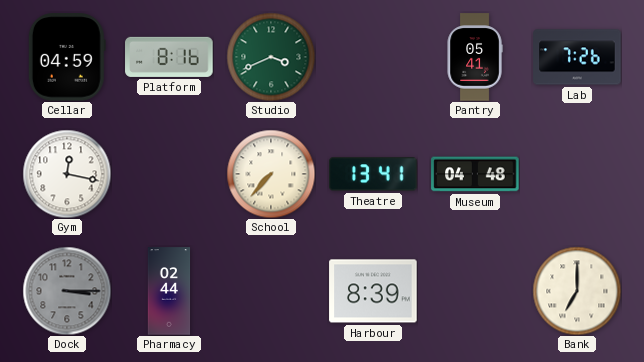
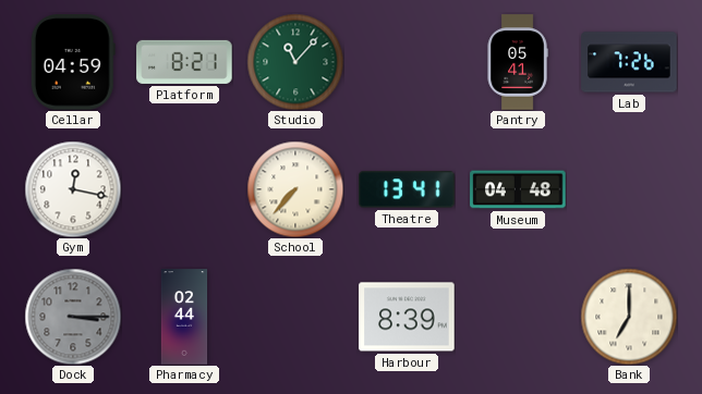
Platform: 8:16 -> 8:21 (184, 62)
Studio: 3:41 -> 11:07 (295, 62)
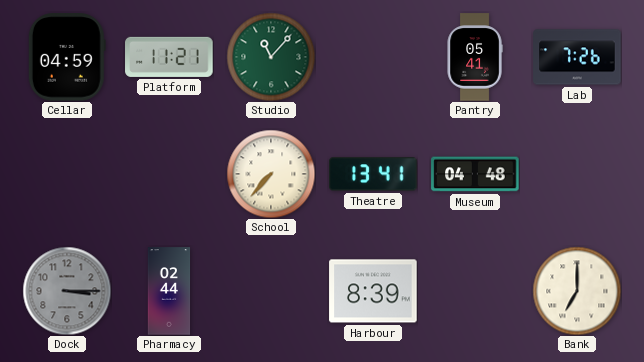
Platform: 8:21 -> 11:21 (169, 57)
Gym: 12:17 -> none (73, 189)
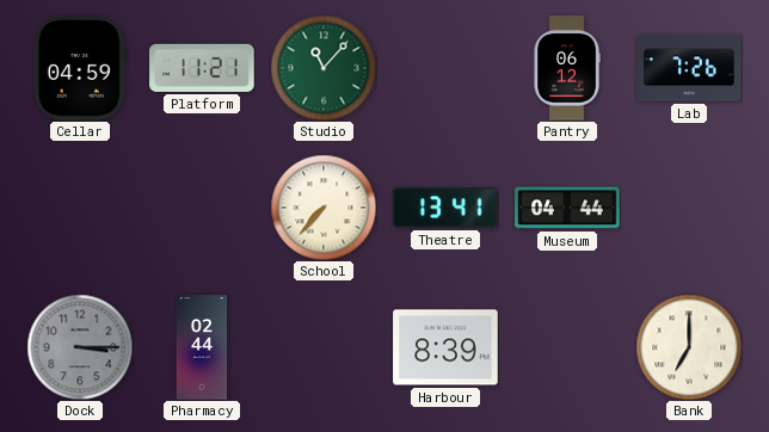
Pantry: 05:41 -> 06:12 (567, 68)
Museum: 04:48 -> 04:44 (567, 208)
